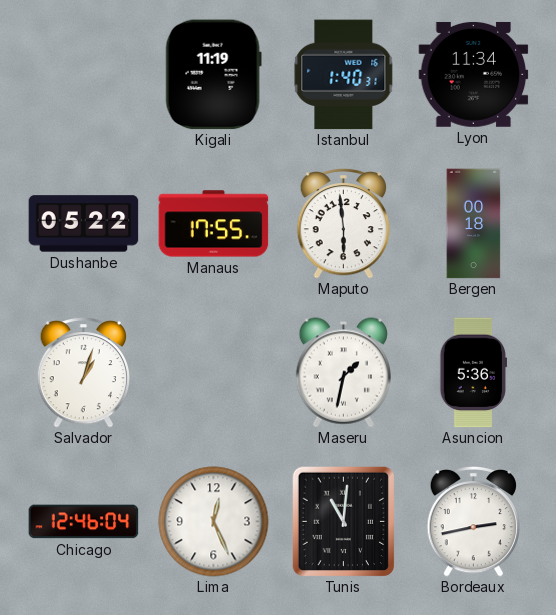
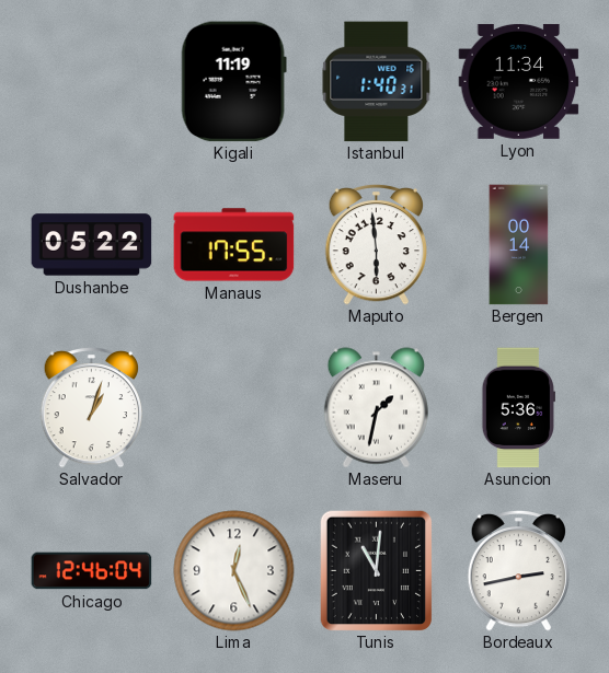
Bergen: 00:18 -> 00:14 (519, 245)
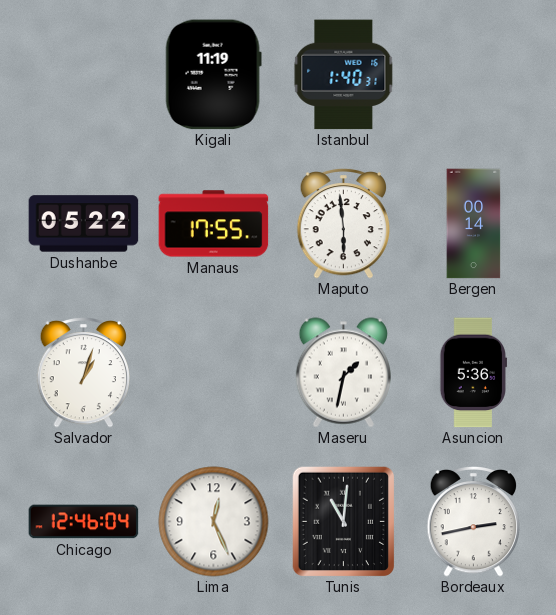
Lyon: 11:34 -> none (519, 81)
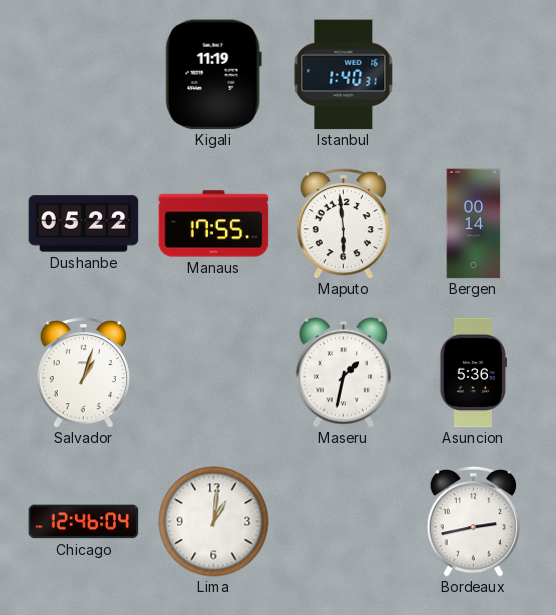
Lima: 12:26 -> 1:01 (214, 522)
Tunis: 11:01 -> none (343, 521)
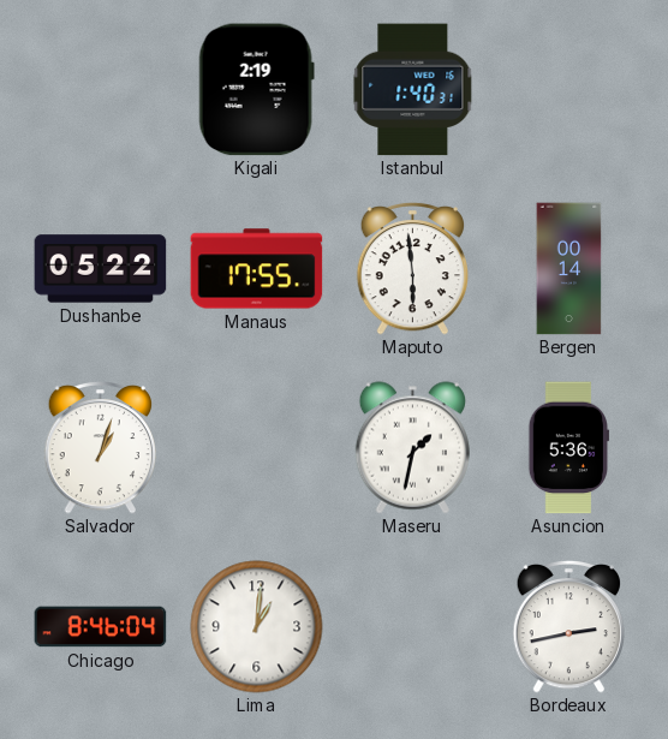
Kigali: 11:19 -> 2:19 (256, 90)
Chicago: 12:46 -> 8:46 (101, 627)
